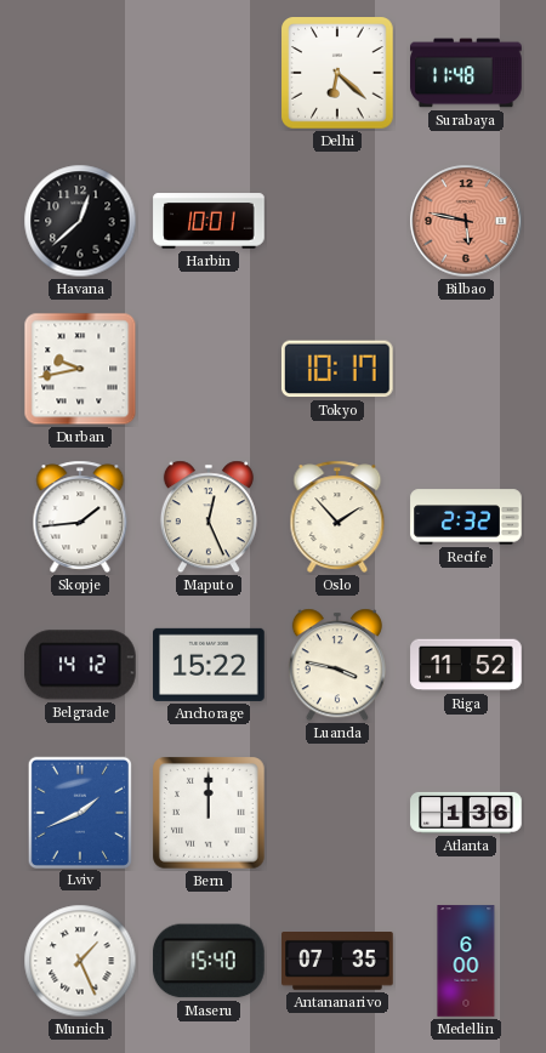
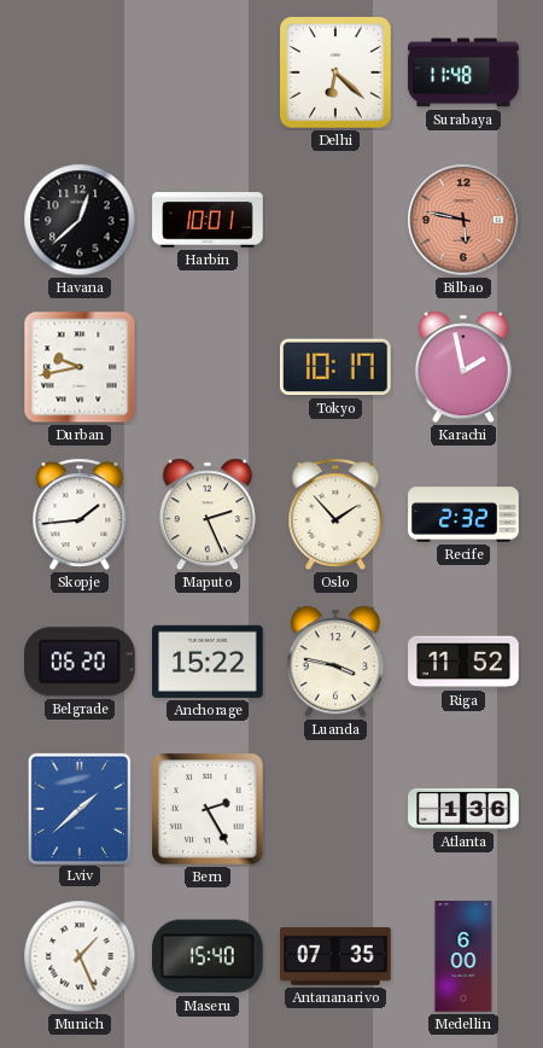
Karachi: none -> 1:58 (463, 367)
Maputo: 12:26 -> 2:26 (208, 514)
Belgrade: 14:12 -> 06:20 (81, 662)
Lviv: 1:41 -> 1:38 (80, 808)
Bern: 12:00 -> 2:25 (209, 810)
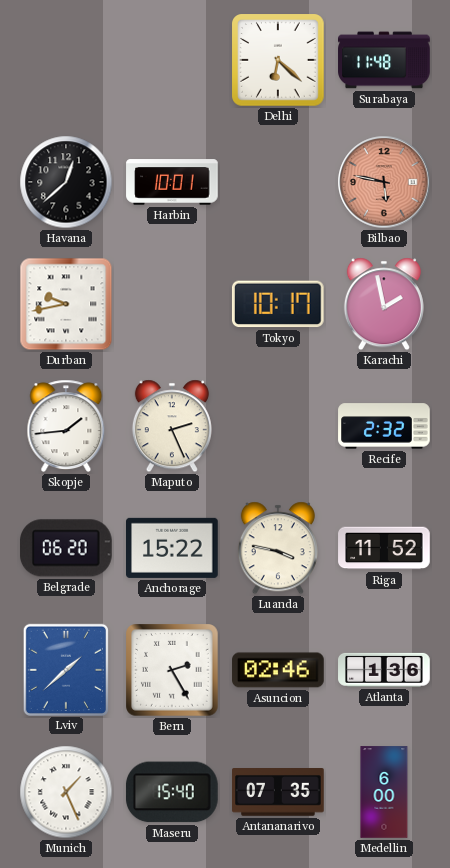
Oslo: 1:53 -> none (335, 514)
Asuncion: none -> 02:46 (278, 670)
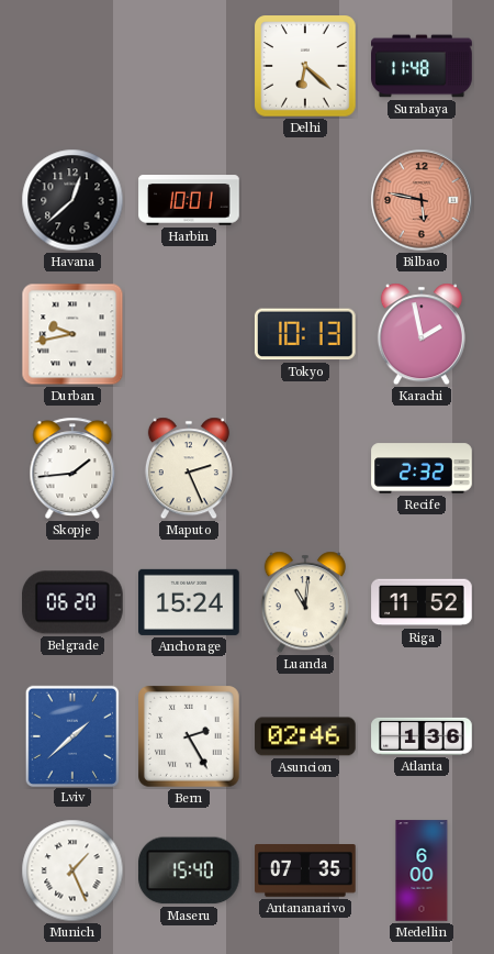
Tokyo: 10:17 -> 10:13 (305, 334)
Anchorage: 15:22 -> 15:24 (189, 602)
Luanda: 3:47 -> 11:01 (305, 602)
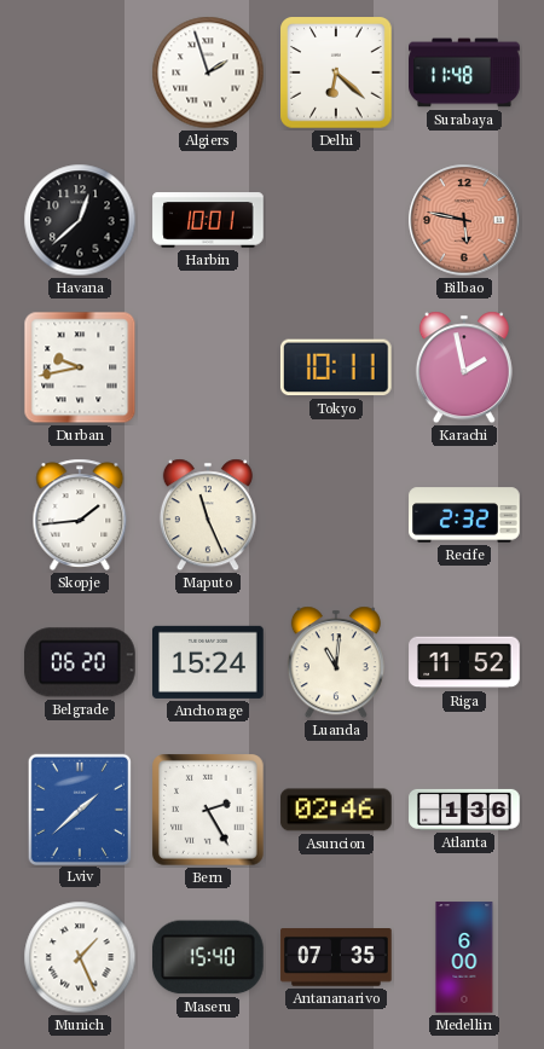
Algiers: none -> 1:57 (208, 73)
Tokyo: 10:13 -> 10:11 (336, 367)
Maputo: 2:26 -> 11:26 (208, 515)
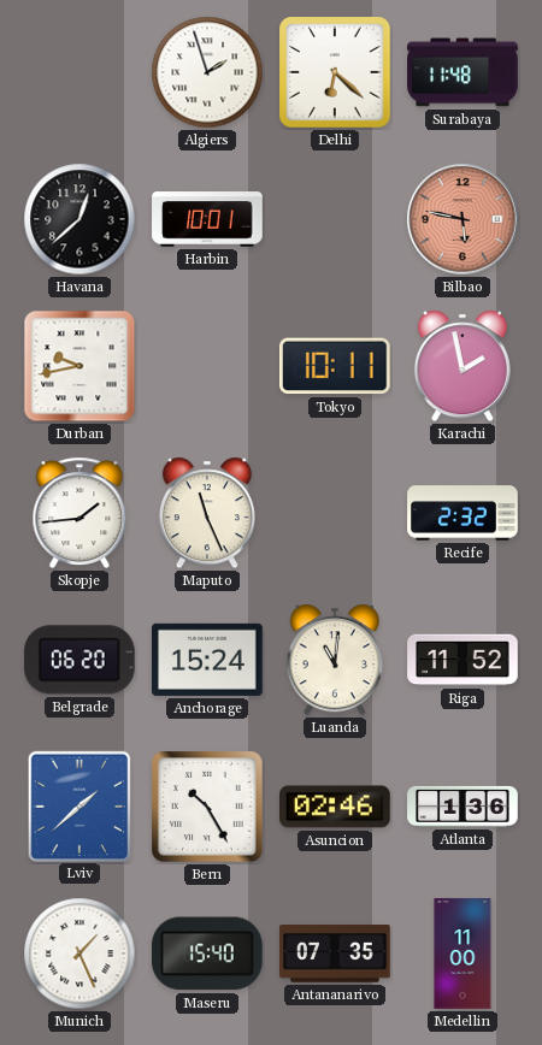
Bern: 2:25 -> 10:25 (208, 808)
Medellin: 6:00 -> 11:00 (463, 954)
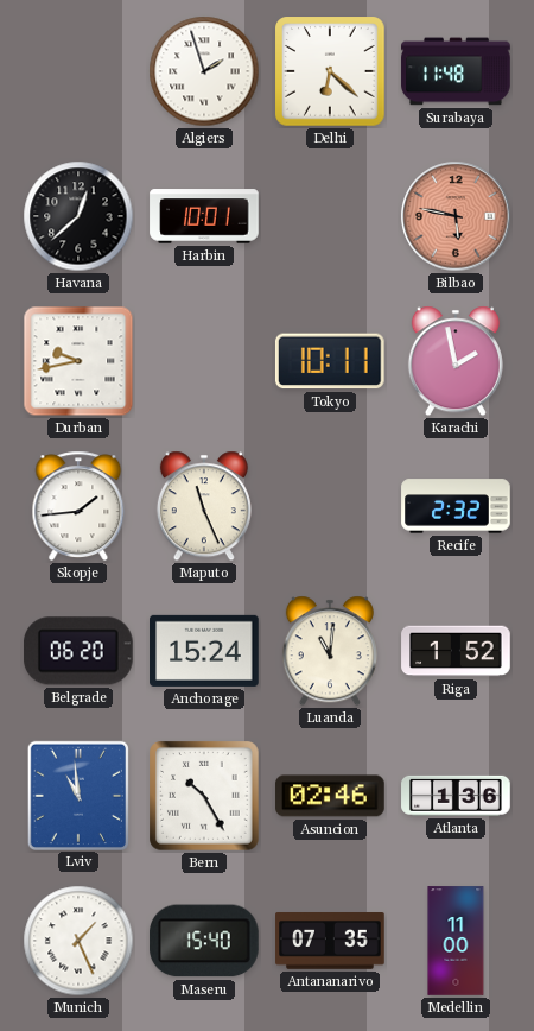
Riga: 11:52 -> 1:52 (456, 651)
Lviv: 1:38 -> 10:59 (78, 795)
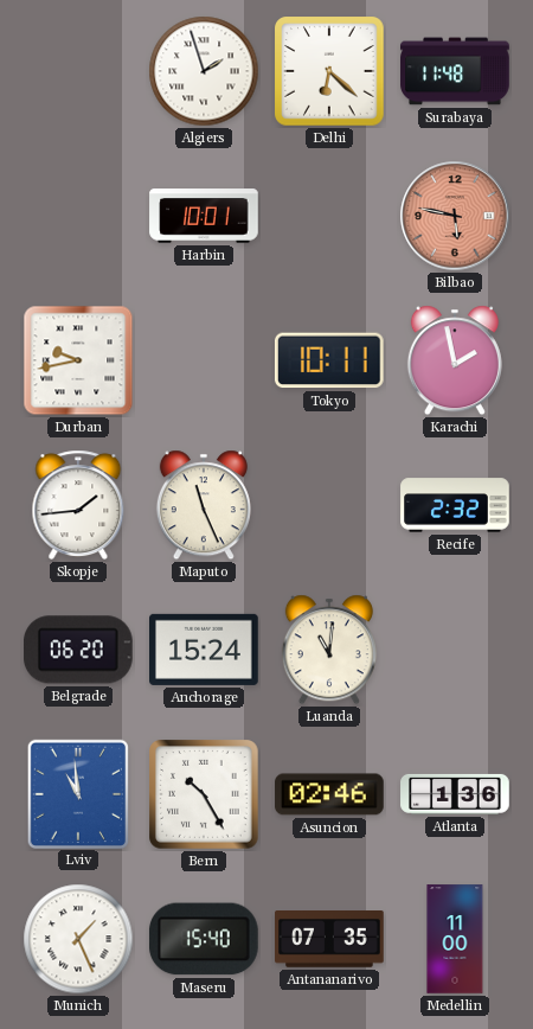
Havana: 12:38 -> none (78, 216)
Riga: 1:52 -> none (456, 651)
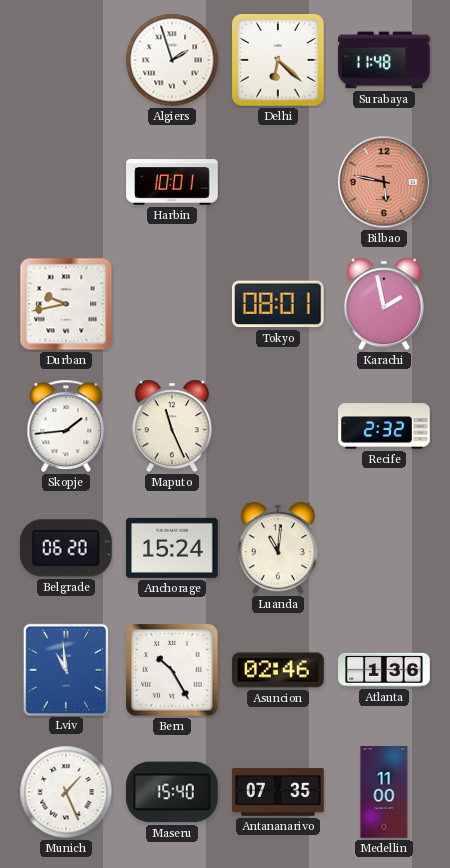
Tokyo: 10:11 -> 08:01 (278, 304)
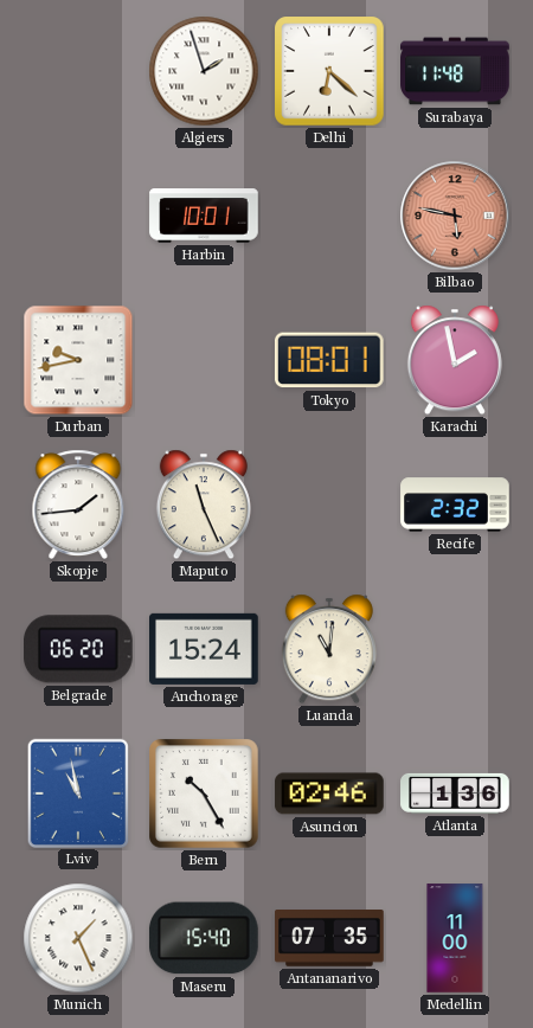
Lviv: 10:59 -> 10:58 (78, 792)
